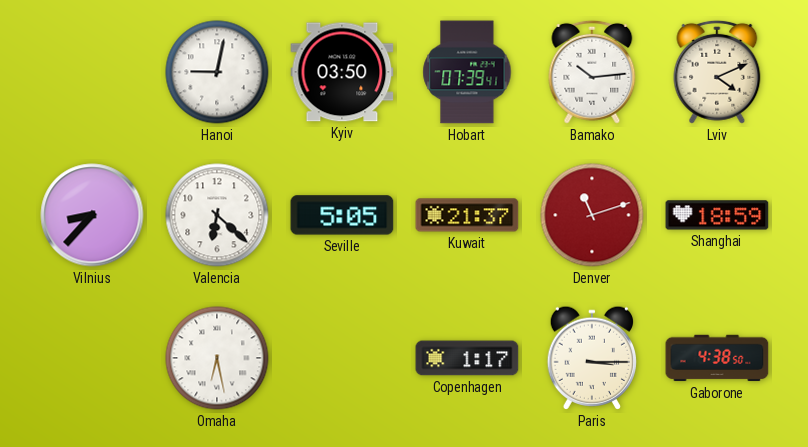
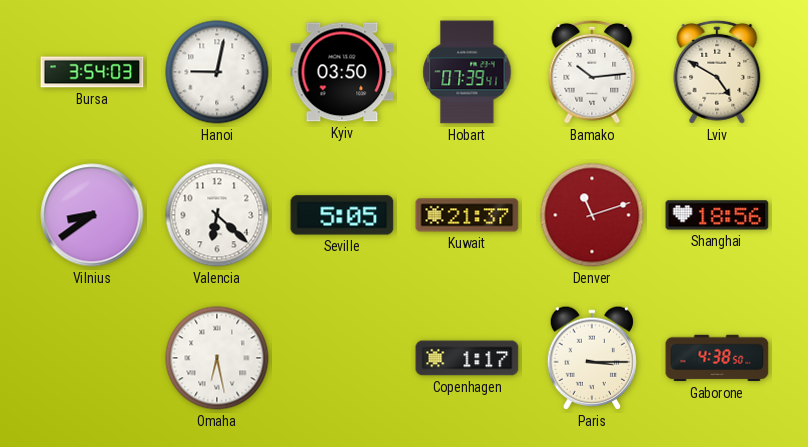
Bursa: none -> 3:54 (92, 72)
Lviv: 4:11 -> 4:50 (717, 72)
Vilnius: 8:37 -> 8:39 (92, 215)
Shanghai: 18:59 -> 18:56 (717, 215)
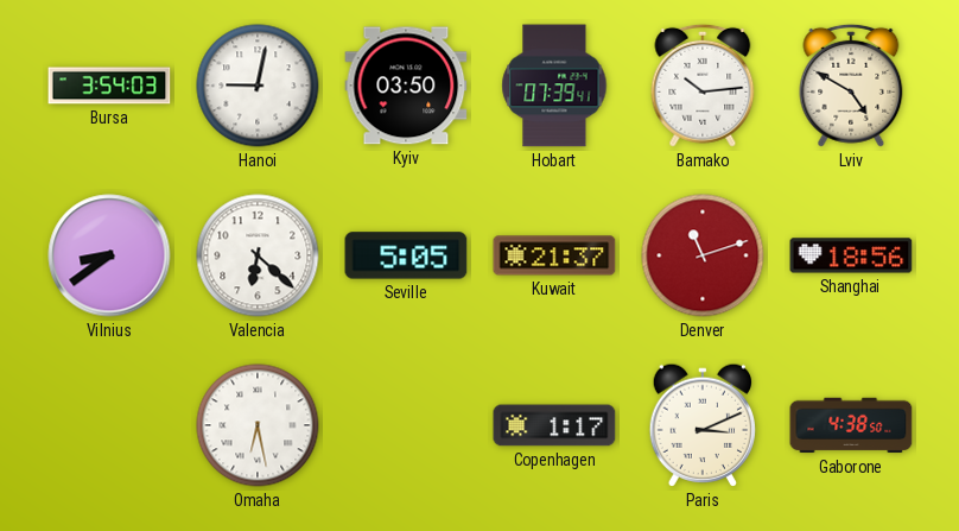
Paris: 3:15 -> 3:11 (701, 425)
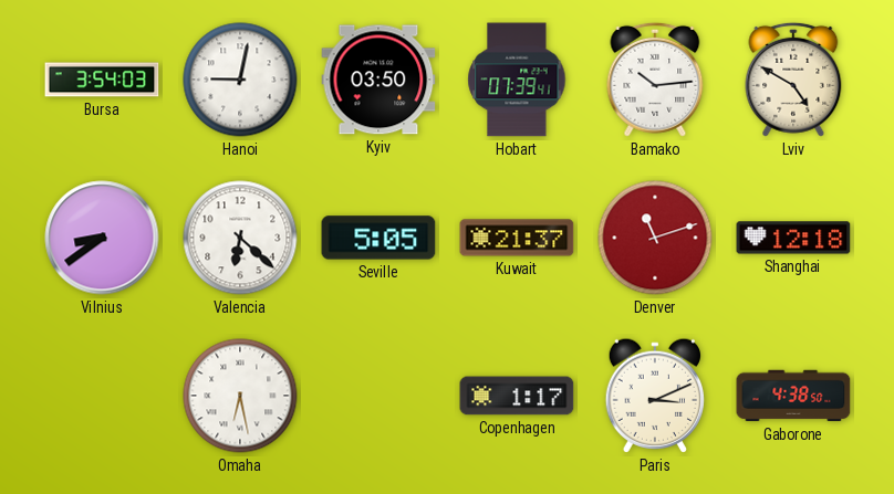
Shanghai: 18:56 -> 12:18 (793, 238)
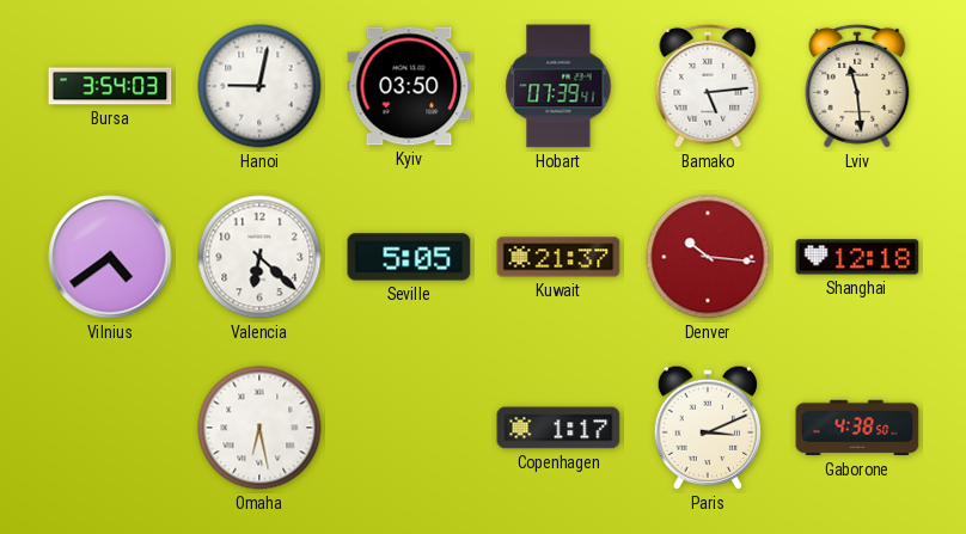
Bamako: 10:14 -> 5:14 (708, 86)
Lviv: 4:50 -> 11:29 (857, 86)
Vilnius: 8:39 -> 4:39 (110, 257)
Denver: 11:12 -> 10:16 (708, 257)
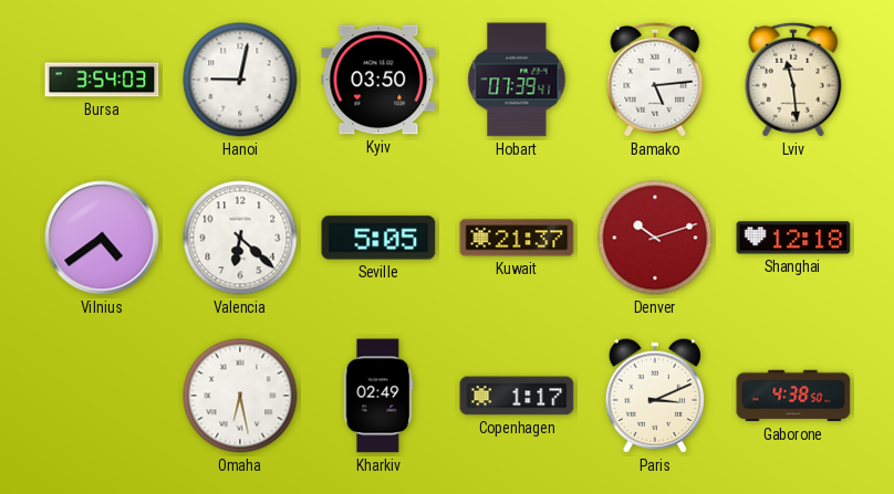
Denver: 10:16 -> 10:12 (655, 238)
Kharkiv: none -> 02:49 (378, 396)
